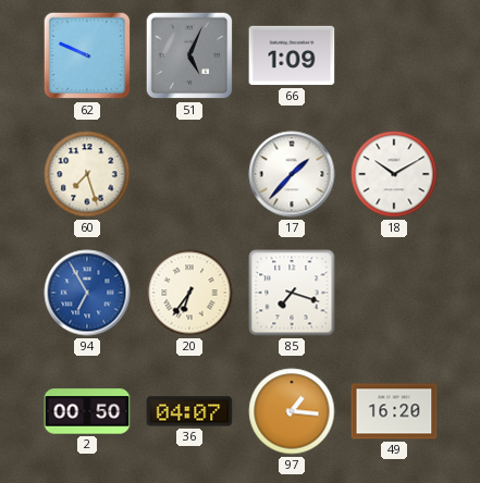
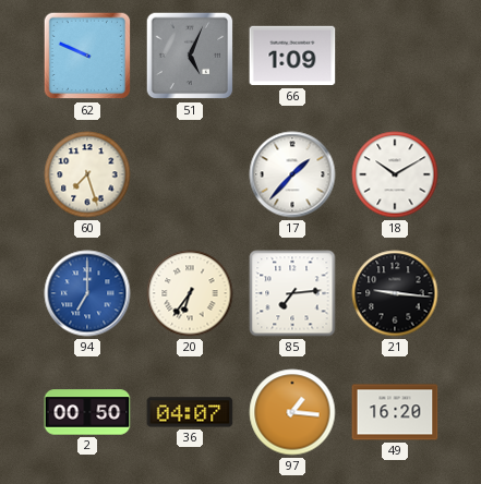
94: 6:55 -> 7:00 (87, 293)
85: 7:18 -> 7:14 (292, 293)
21: none -> 9:16 (395, 293)
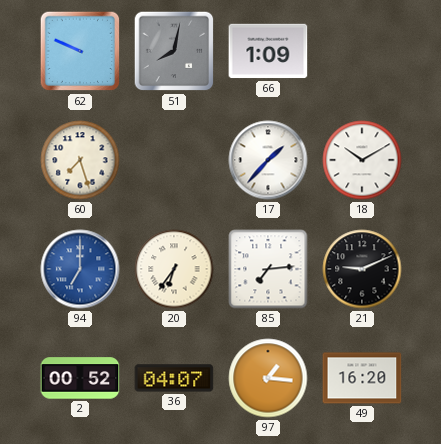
51: 5:04 -> 8:02 (174, 51)
21: 9:16 -> 9:11 (362, 269)
2: 00:50 -> 00:52 (80, 378)
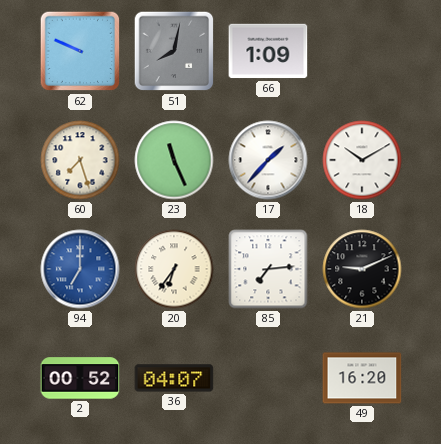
23: none -> 11:26 (174, 160)
97: 1:16 -> none (268, 378)
